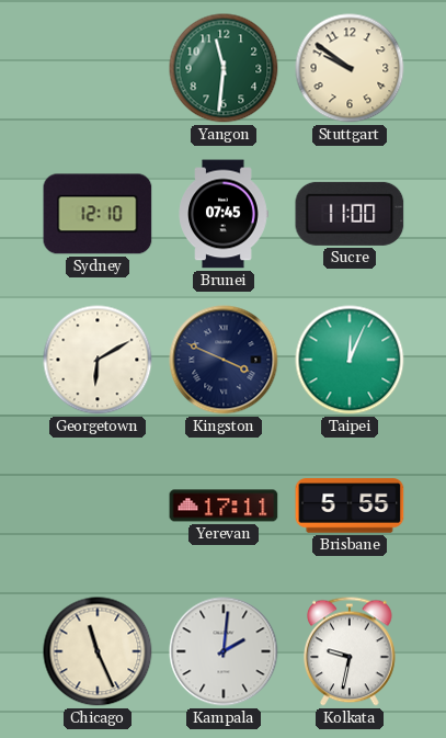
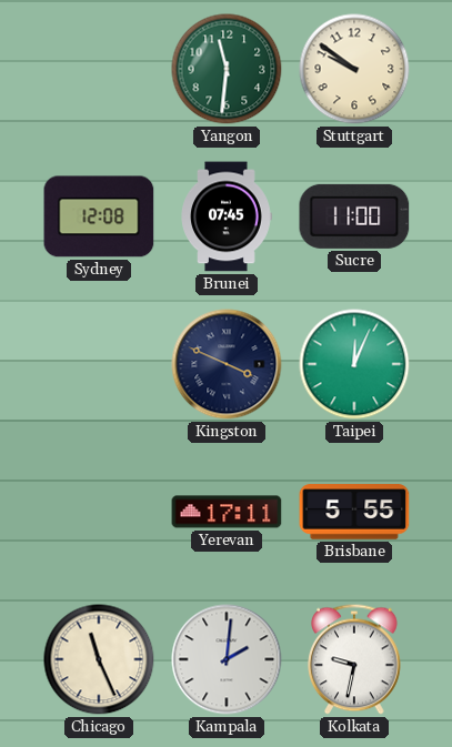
Sydney: 12:10 -> 12:08 (99, 216)
Georgetown: 6:10 -> none (98, 360)
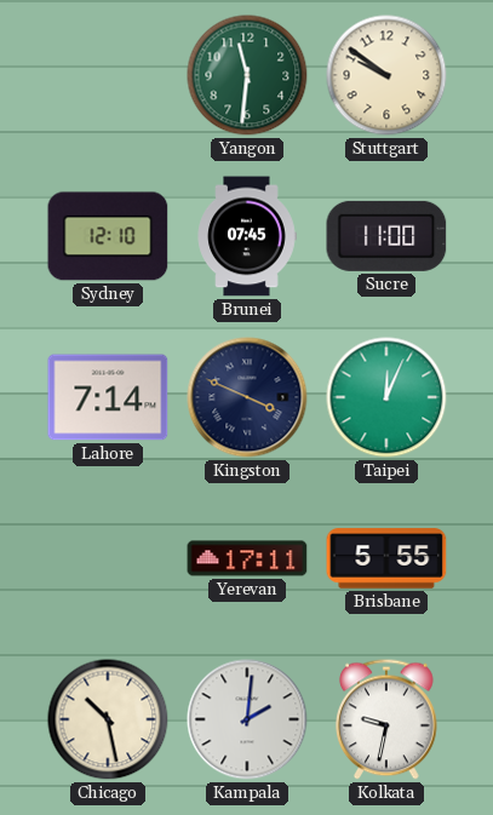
Sydney: 12:08 -> 12:10 (108, 236)
Lahore: none -> 7:14 (108, 397)
Chicago: 11:26 -> 10:28 (108, 719)
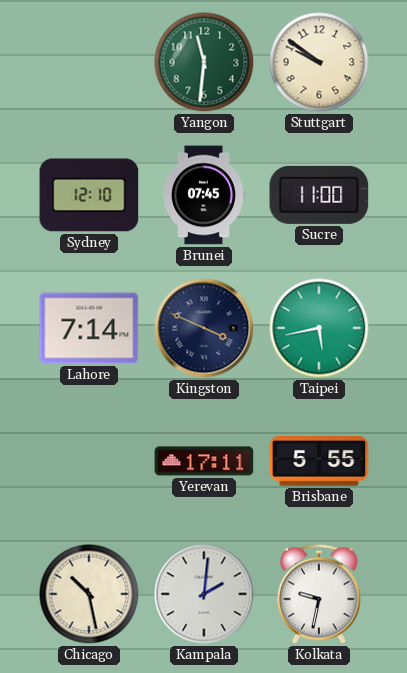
Taipei: 12:04 -> 5:43 (319, 328)
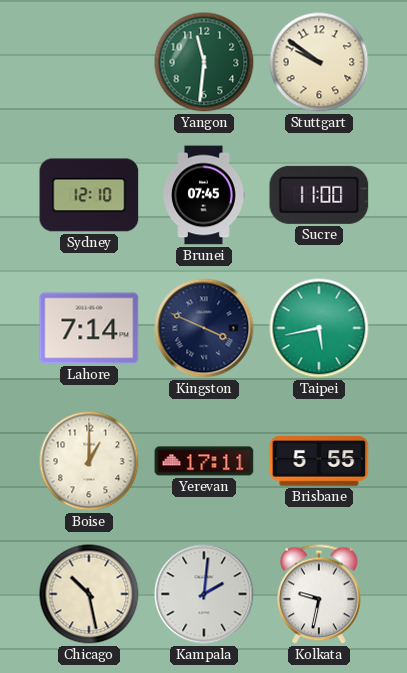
Boise: none -> 1:00 (89, 461)
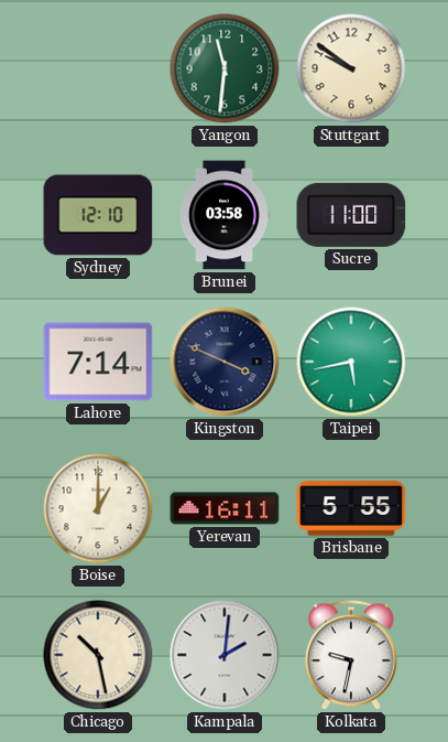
Brunei: 07:45 -> 03:58 (225, 215)
Yerevan: 17:11 -> 16:11 (225, 508)
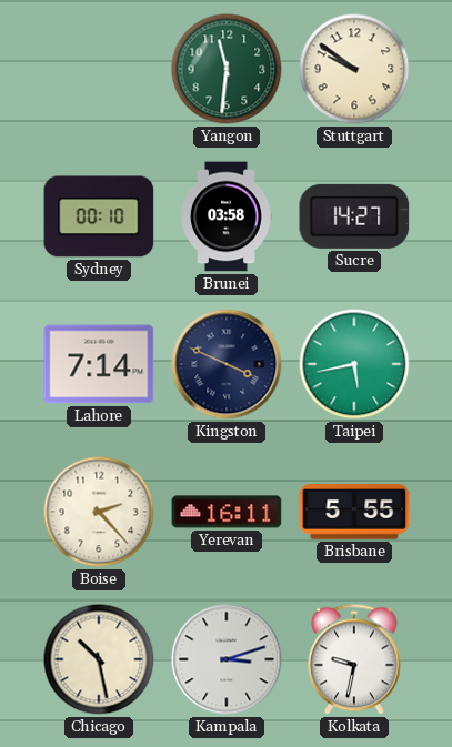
Sydney: 12:10 -> 00:10 (99, 216)
Sucre: 11:00 -> 14:27 (354, 216)
Boise: 1:00 -> 2:23 (99, 512)
Kampala: 2:01 -> 3:12 (227, 659)
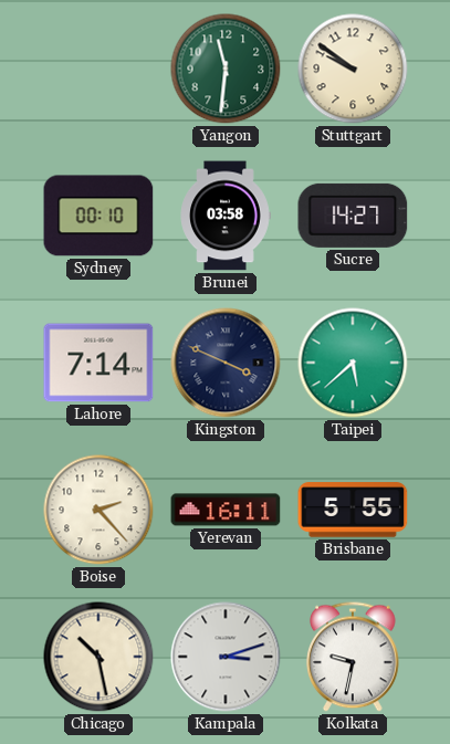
Taipei: 5:43 -> 5:38 (353, 363)
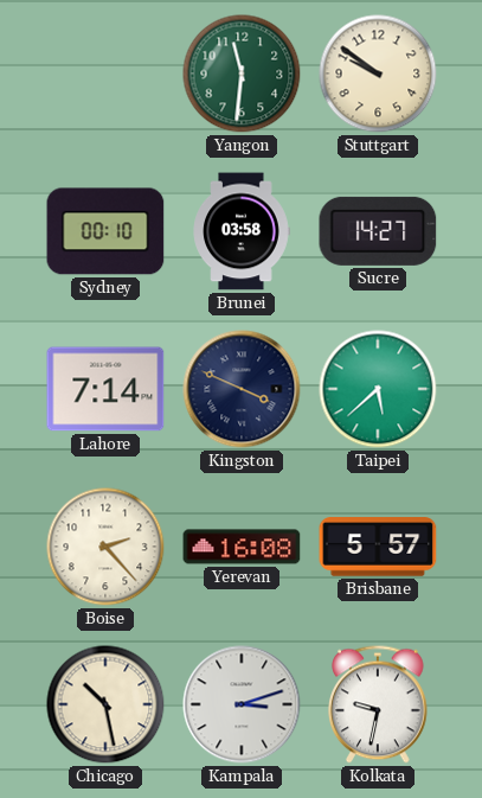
Yerevan: 16:11 -> 16:08 (242, 547)
Brisbane: 5:55 -> 5:57 (378, 547)
